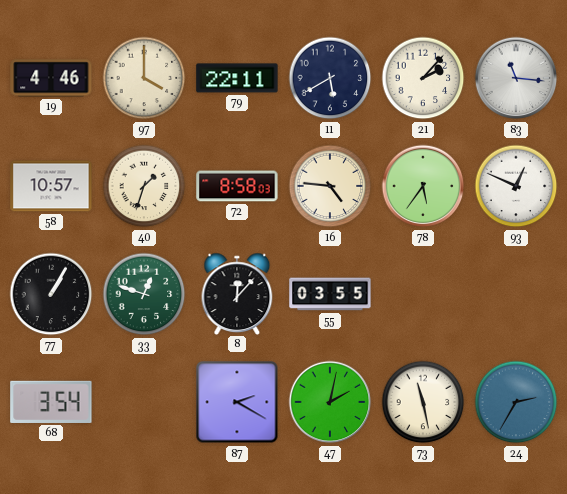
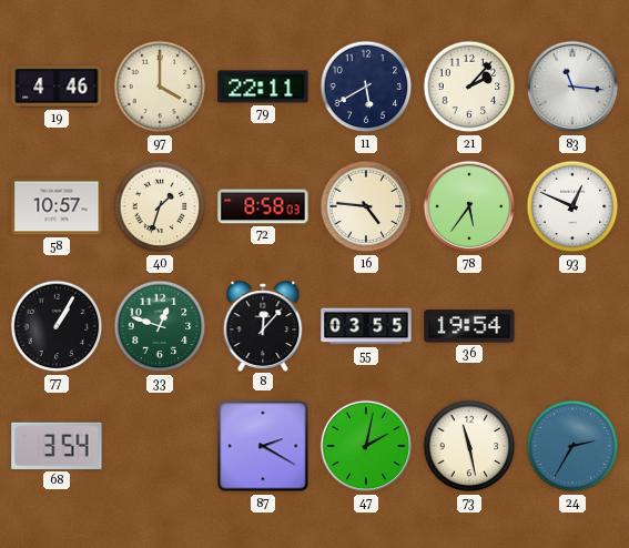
36: none -> 19:54 (469, 326)
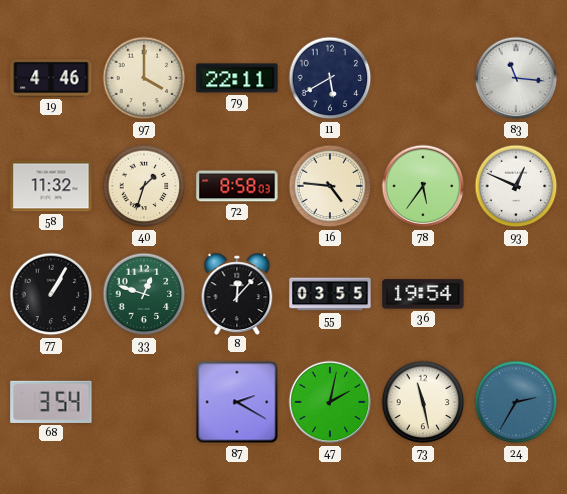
21: 2:07 -> none (469, 87)
58: 10:57 -> 11:32 (51, 186)
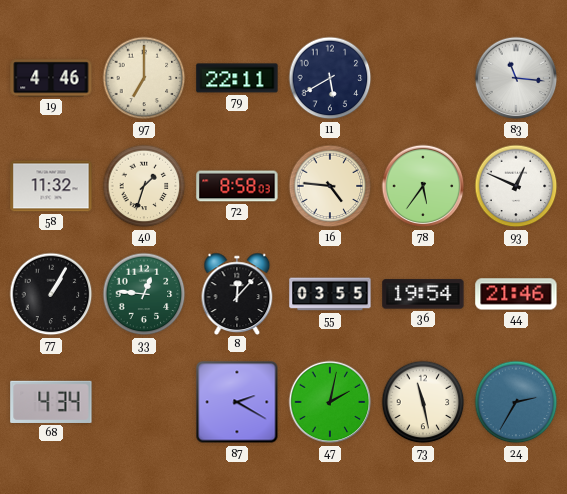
97: 4:00 -> 7:00 (144, 78)
33: 12:48 -> 12:46 (144, 294)
44: none -> 21:46 (516, 294)
68: 3:54 -> 4:34 (51, 402)
